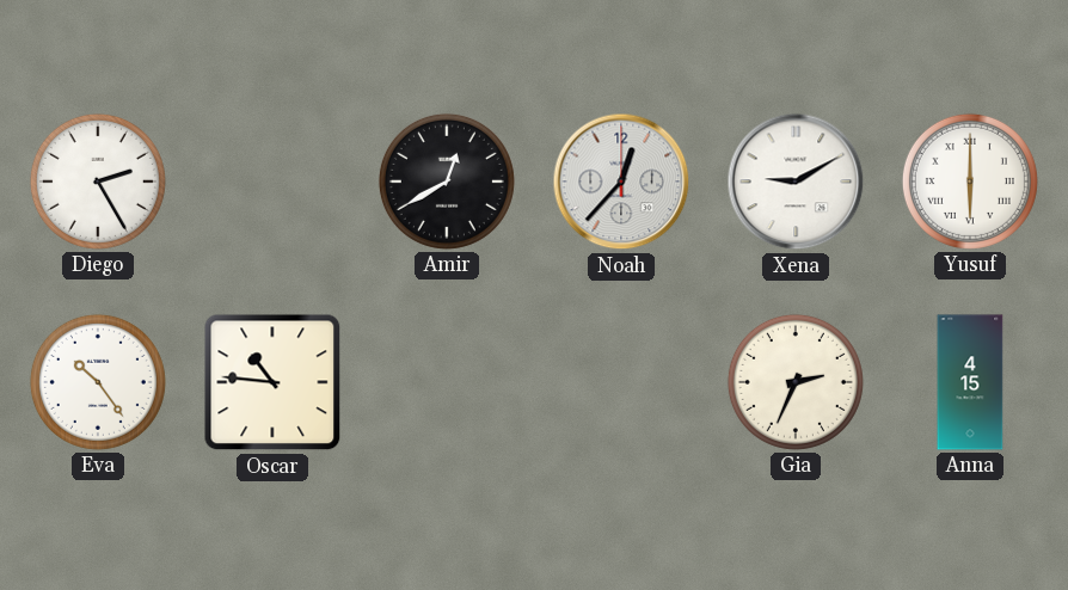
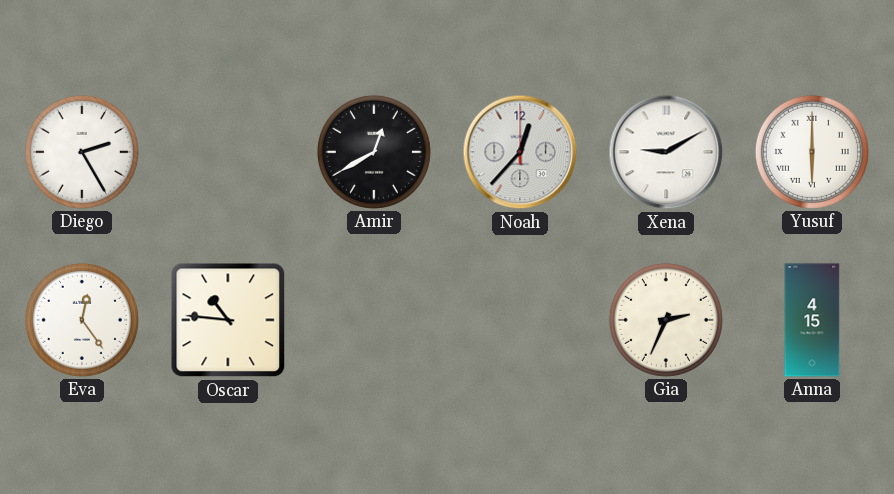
Eva: 10:24 -> 12:24 (82, 320)
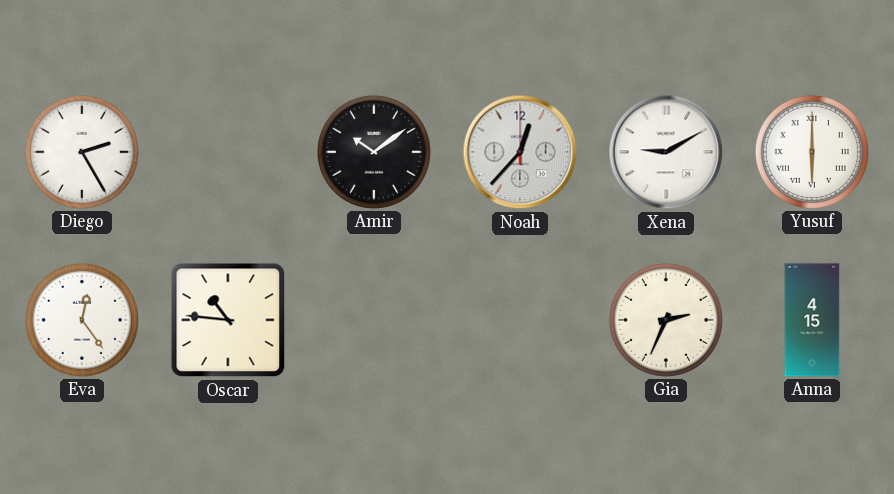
Amir: 12:40 -> 10:09 (374, 152)
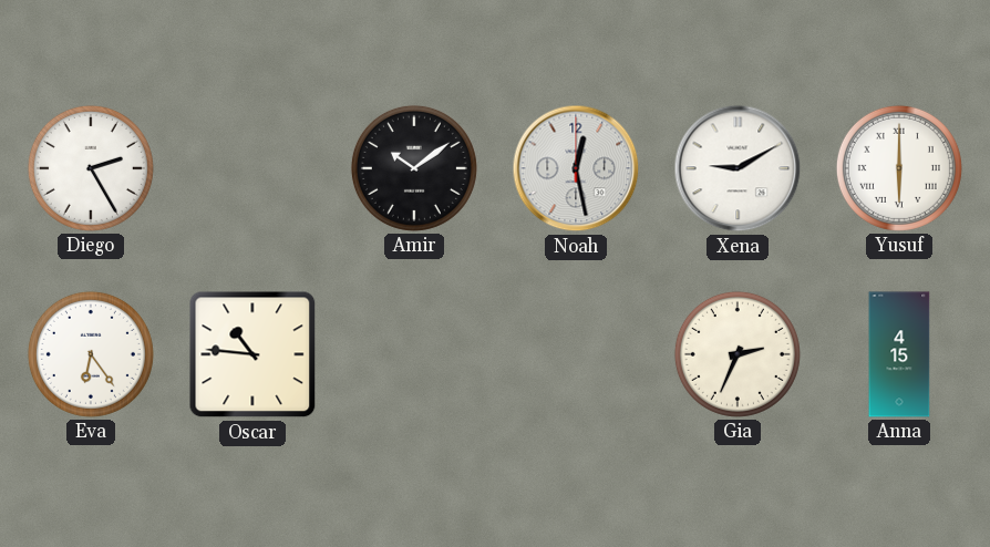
Noah: 12:37 -> 12:28 (576, 168)
Eva: 12:24 -> 6:24 (91, 354)
